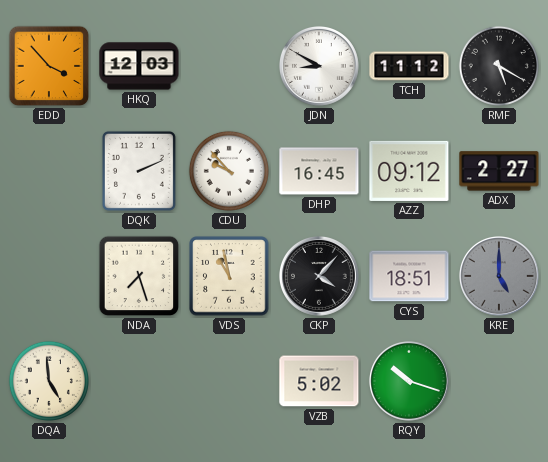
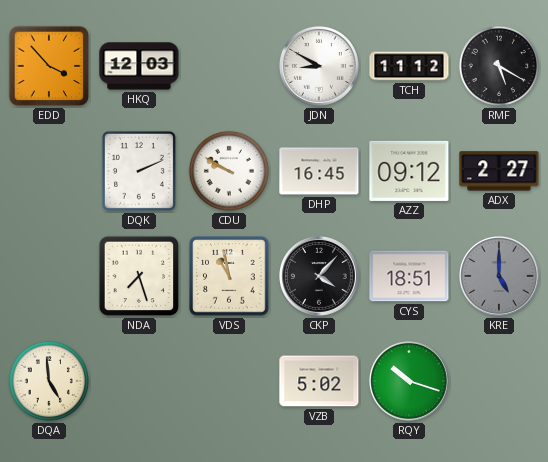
CDU: 9:53 -> 9:50 (229, 171)
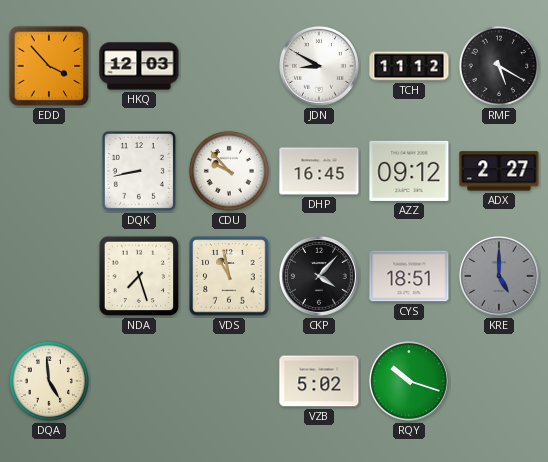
DQK: 2:11 -> 8:43 (139, 171)
CDU: 9:50 -> 9:53 (229, 171)
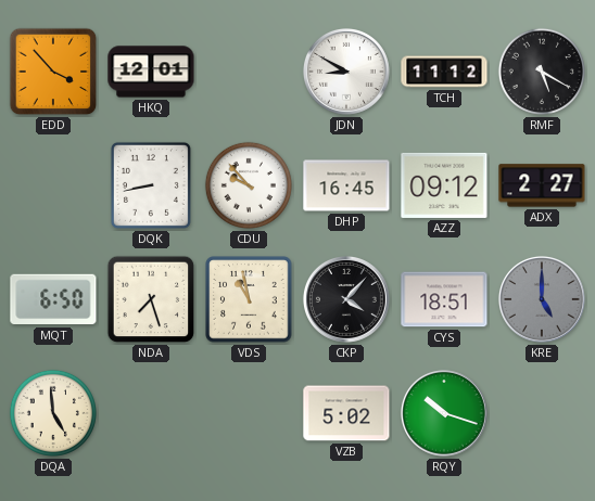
HKQ: 12:03 -> 12:01 (151, 72)
MQT: none -> 6:50 (53, 299)
